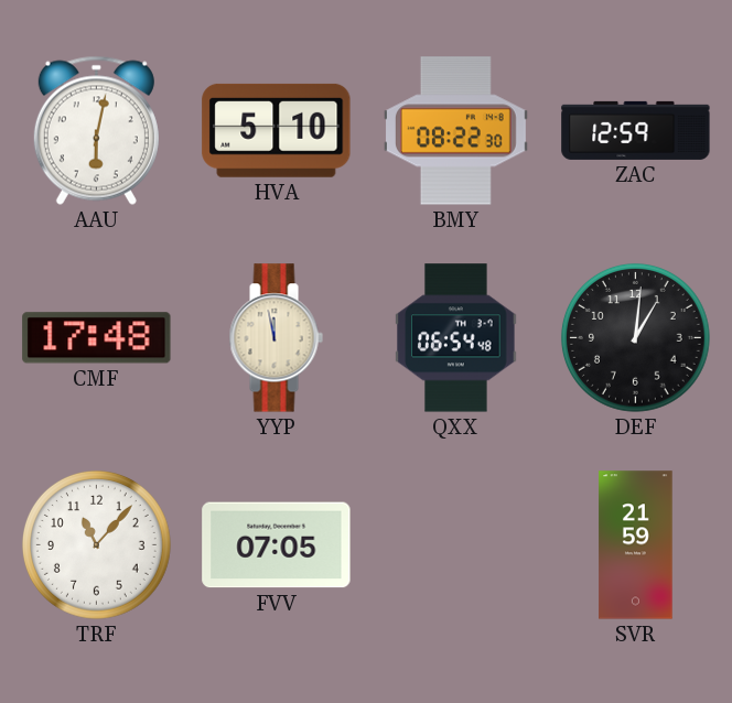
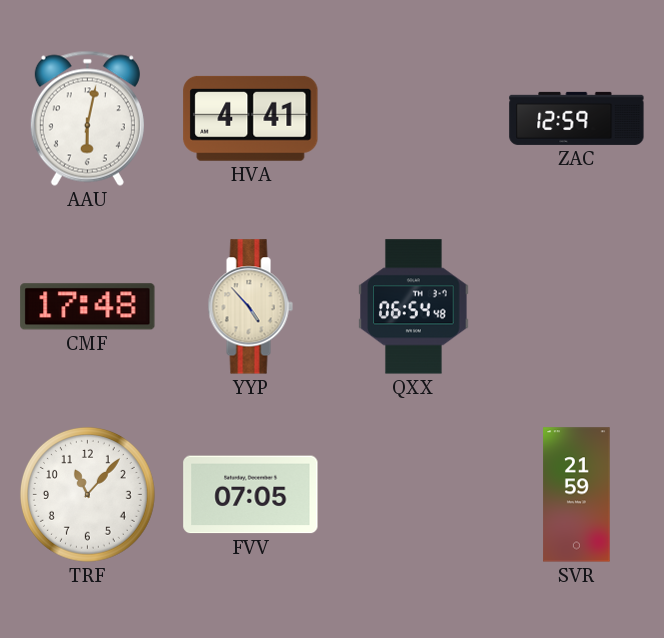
HVA: 5:10 -> 4:41 (251, 118)
BMY: 08:22 -> none (455, 131)
YYP: 11:58 -> 4:53 (250, 307)
DEF: 1:01 -> none (635, 337)
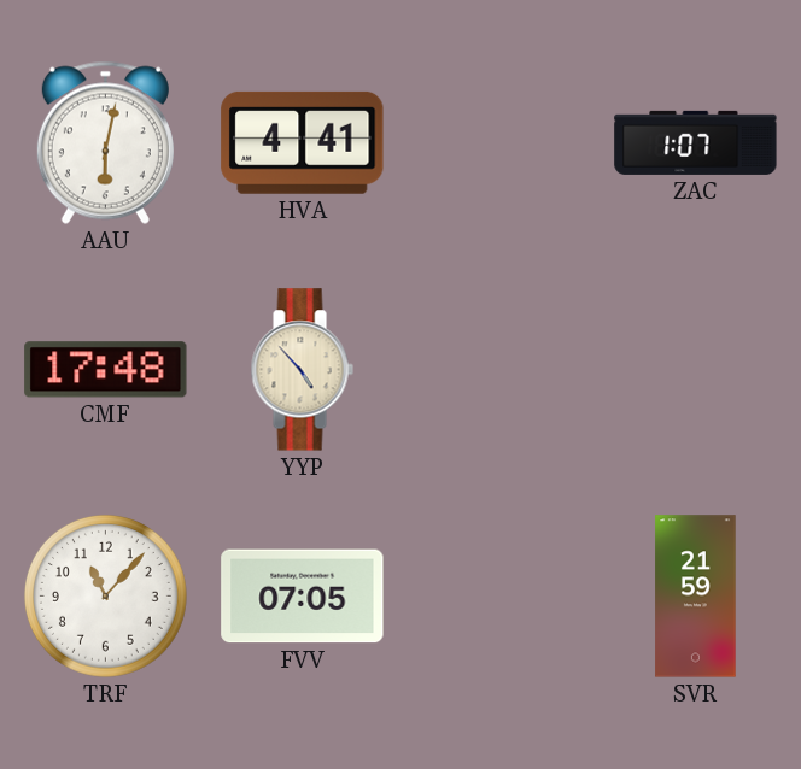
ZAC: 12:59 -> 1:07 (696, 142)
QXX: 06:54 -> none (414, 307)
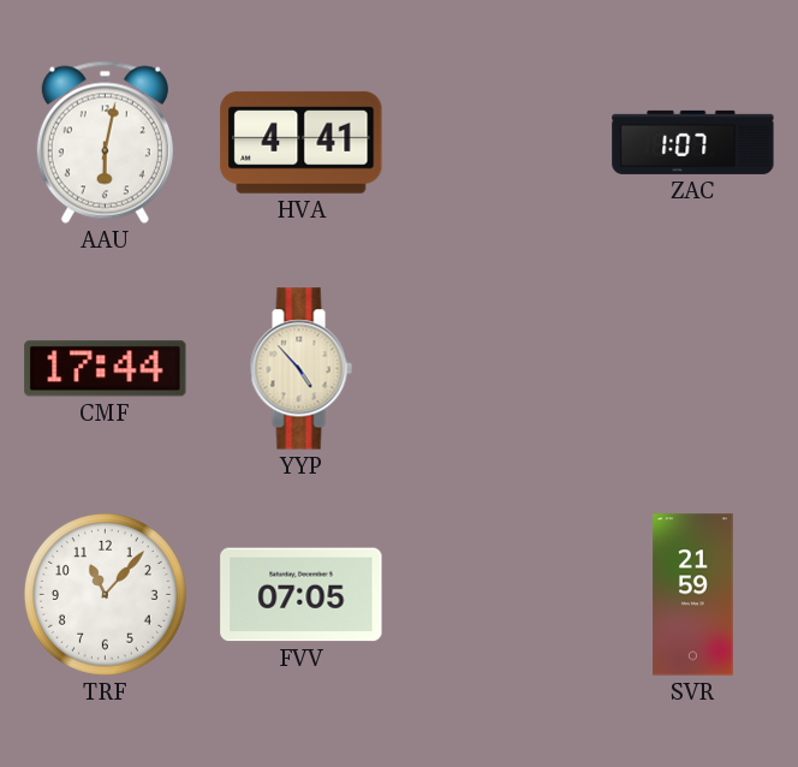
CMF: 17:48 -> 17:44 (106, 369)
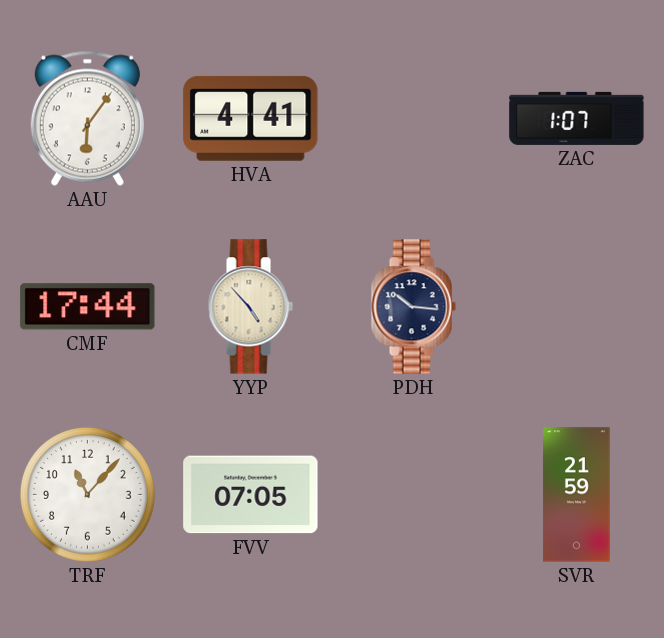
AAU: 6:02 -> 6:06 (87, 118)
PDH: none -> 10:16 (413, 307)
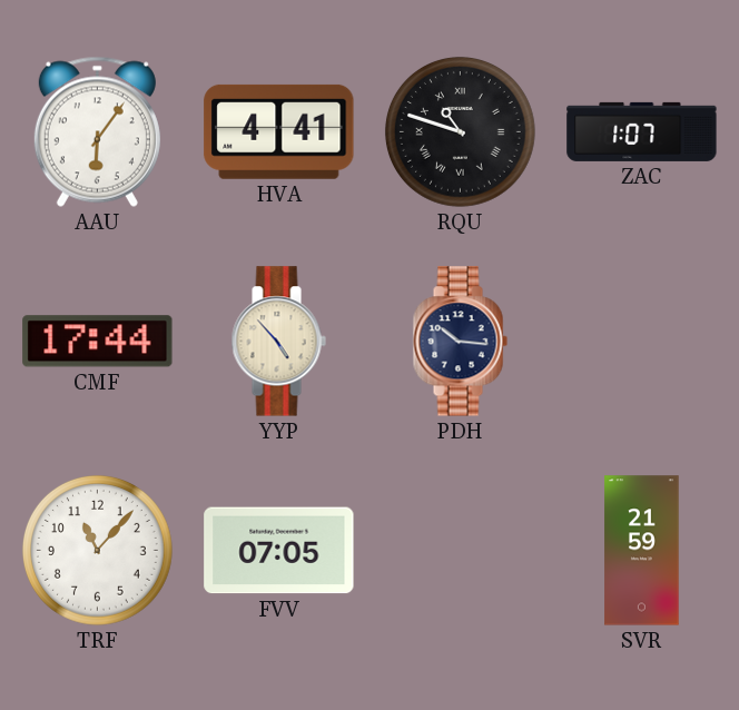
RQU: none -> 10:48 (460, 131)
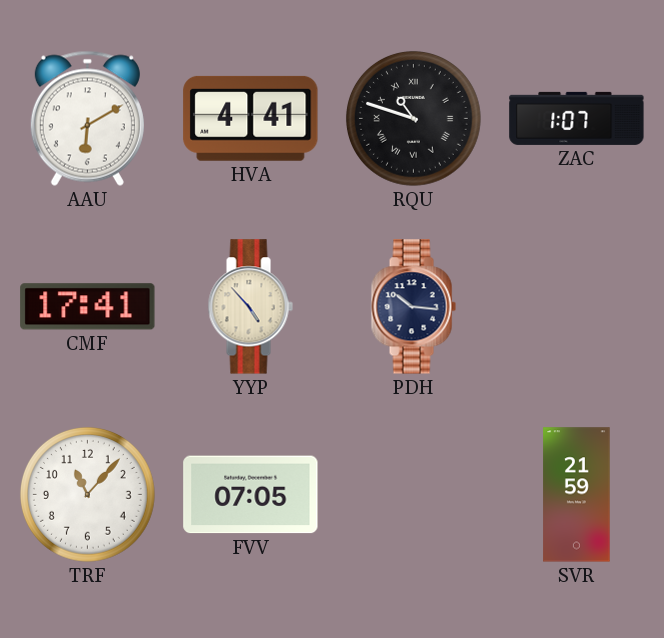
AAU: 6:06 -> 6:10 (87, 118)
CMF: 17:44 -> 17:41 (88, 307)
